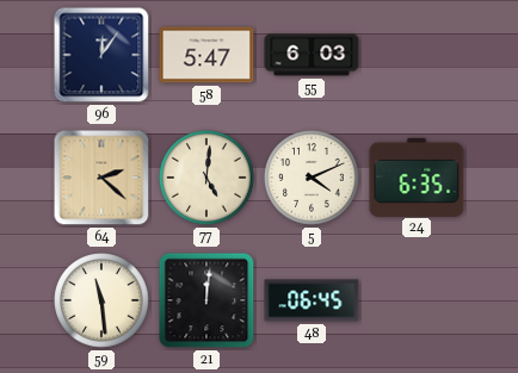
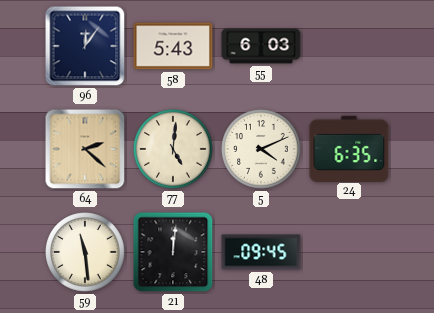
58: 5:47 -> 5:43 (173, 46)
48: 06:45 -> 09:45 (261, 252)
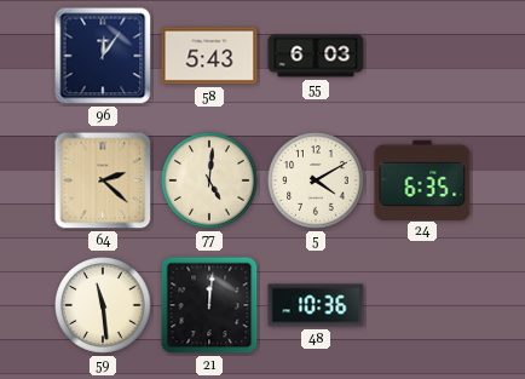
5: 4:11 -> 4:10 (316, 180)
48: 09:45 -> 10:36 (316, 305)
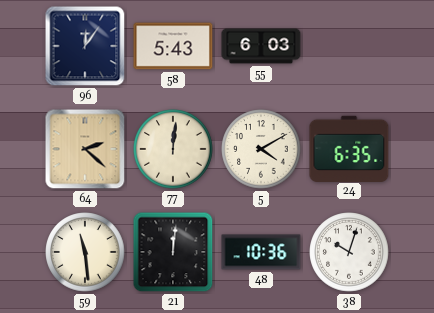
77: 5:01 -> 12:01 (173, 149)
38: none -> 10:03 (349, 252)
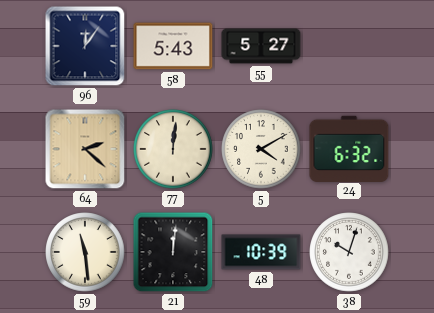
55: 6:03 -> 5:27 (261, 46)
24: 6:35 -> 6:32 (349, 148)
48: 10:36 -> 10:39 (261, 252)
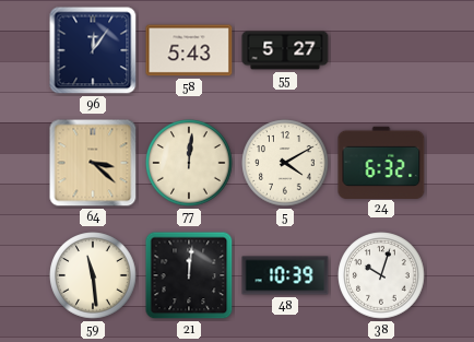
64: 2:22 -> 3:22 (93, 163)
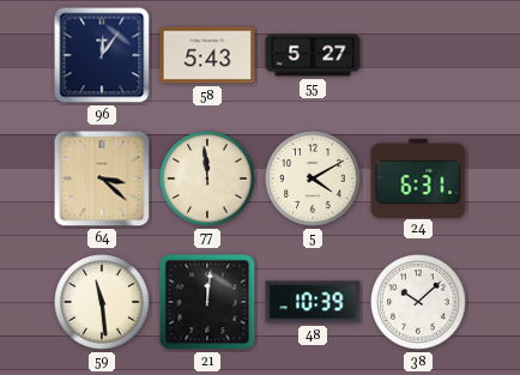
77: 12:01 -> 11:59 (207, 179)
24: 6:32 -> 6:31 (418, 177)
38: 10:03 -> 10:08 (418, 302)
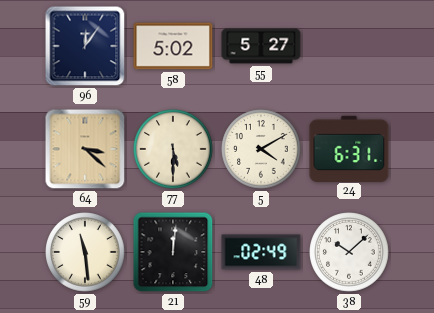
58: 5:43 -> 5:02 (173, 46)
77: 11:59 -> 5:30 (173, 149)
48: 10:39 -> 02:49 (261, 252)
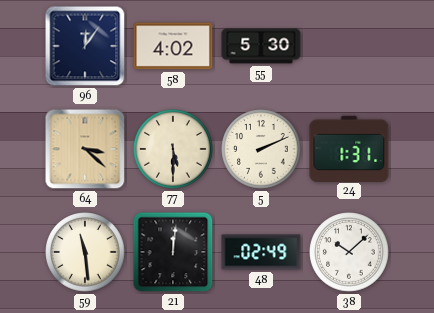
58: 5:02 -> 4:02 (173, 46)
55: 5:27 -> 5:30 (261, 46)
5: 4:10 -> 2:11 (261, 149)
24: 6:31 -> 1:31 (349, 148)
